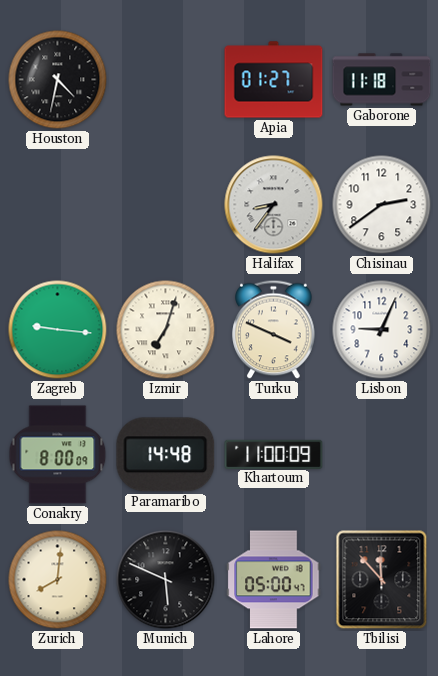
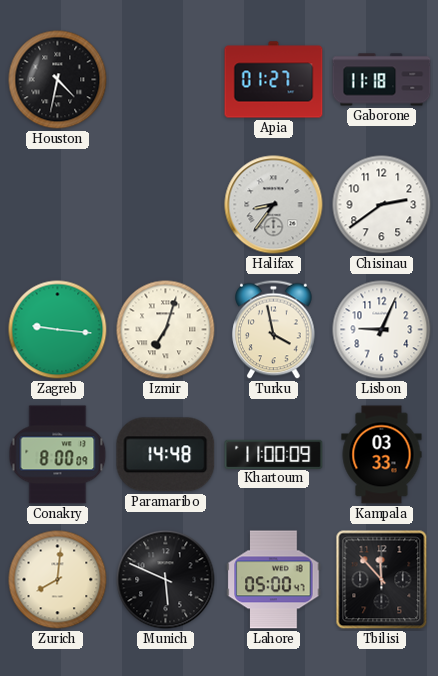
Turku: 3:49 -> 3:58 (274, 330)
Kampala: none -> 03:33 (382, 455)
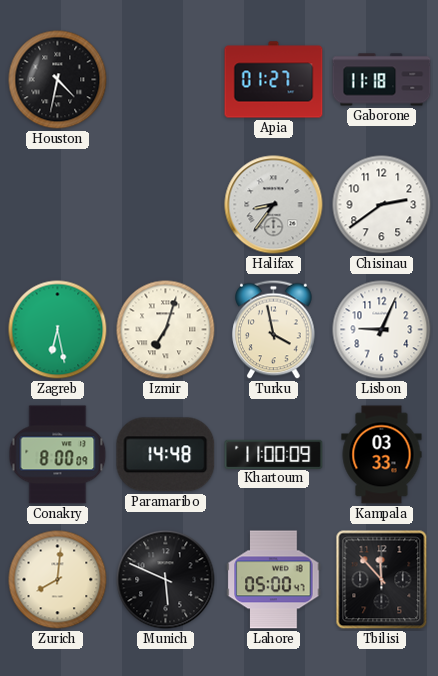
Zagreb: 9:16 -> 6:28 (58, 330)
